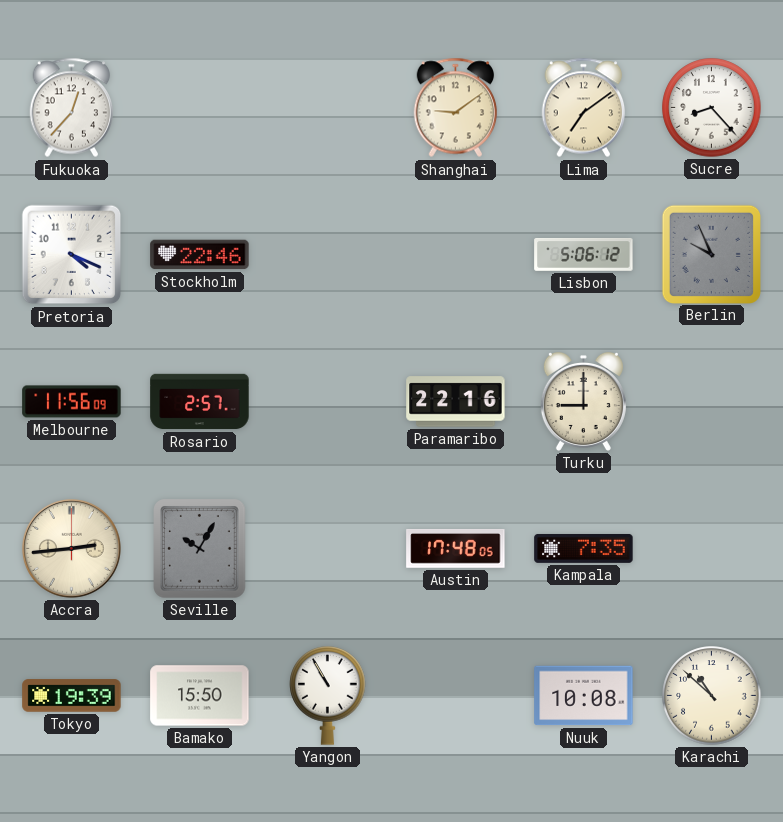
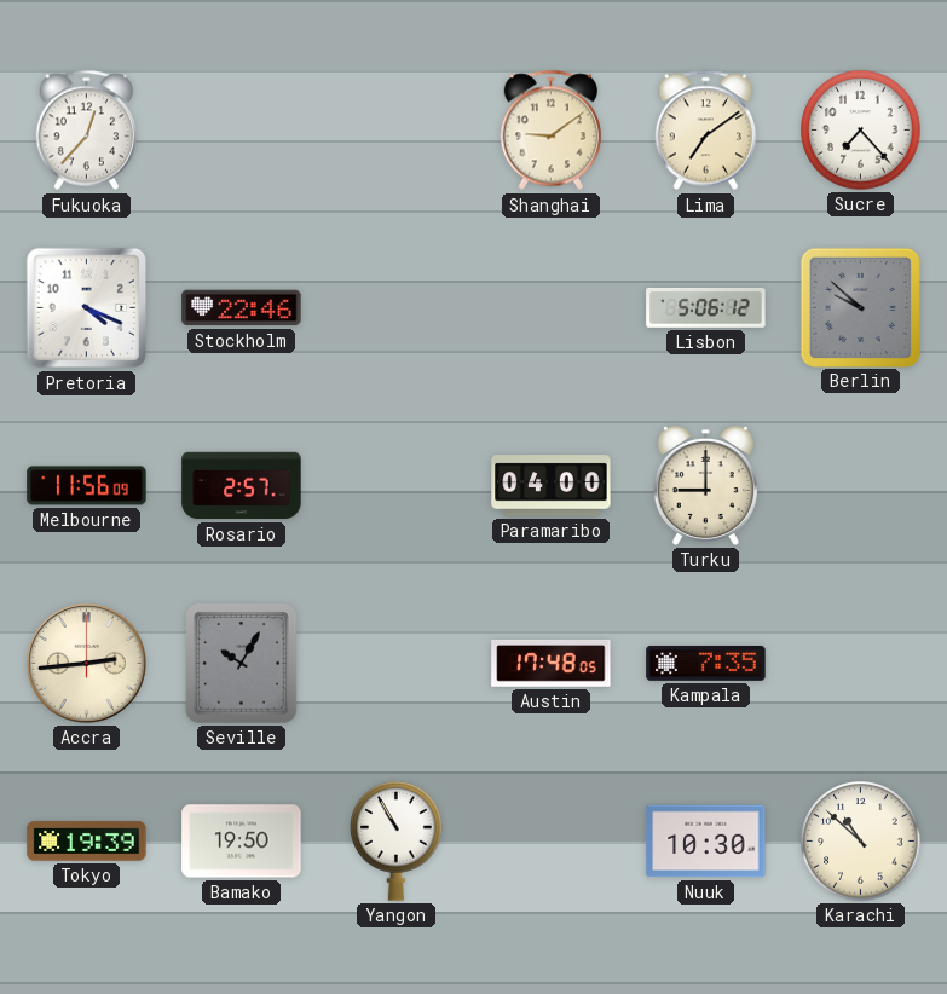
Sucre: 8:23 -> 7:23 (861, 131)
Berlin: 9:56 -> 9:52 (860, 307)
Paramaribo: 22:16 -> 04:00 (552, 486)
Bamako: 15:50 -> 19:50 (242, 842)
Nuuk: 10:08 -> 10:30 (706, 842)
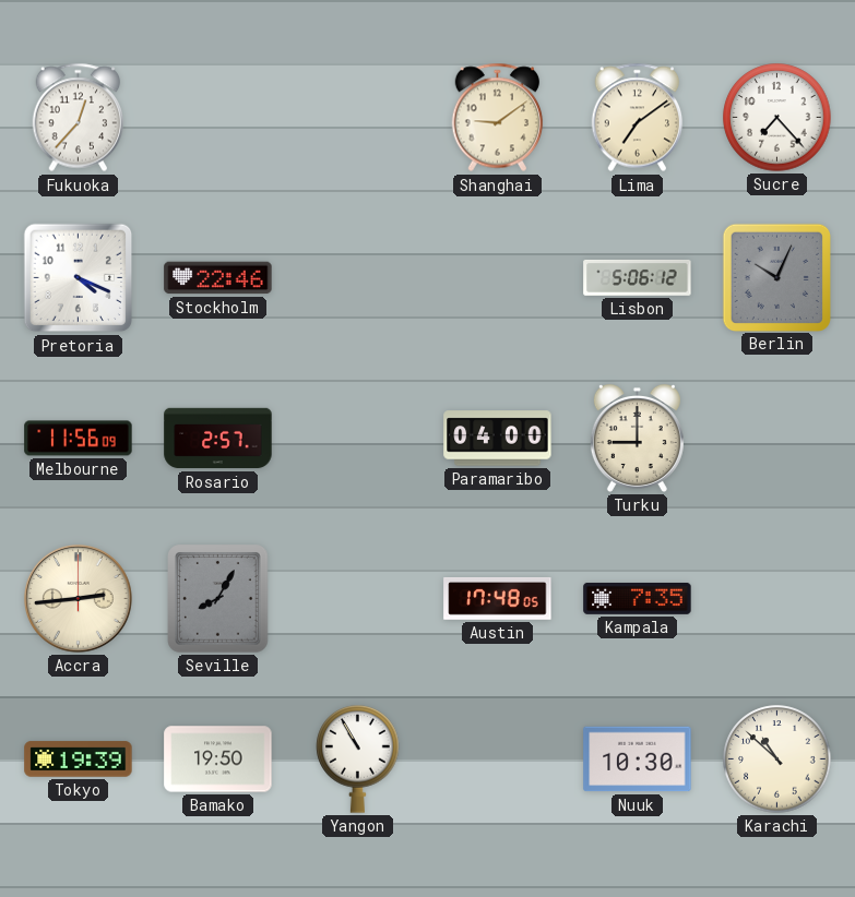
Berlin: 9:52 -> 10:04 (776, 277)
Seville: 10:05 -> 8:05 (218, 599)
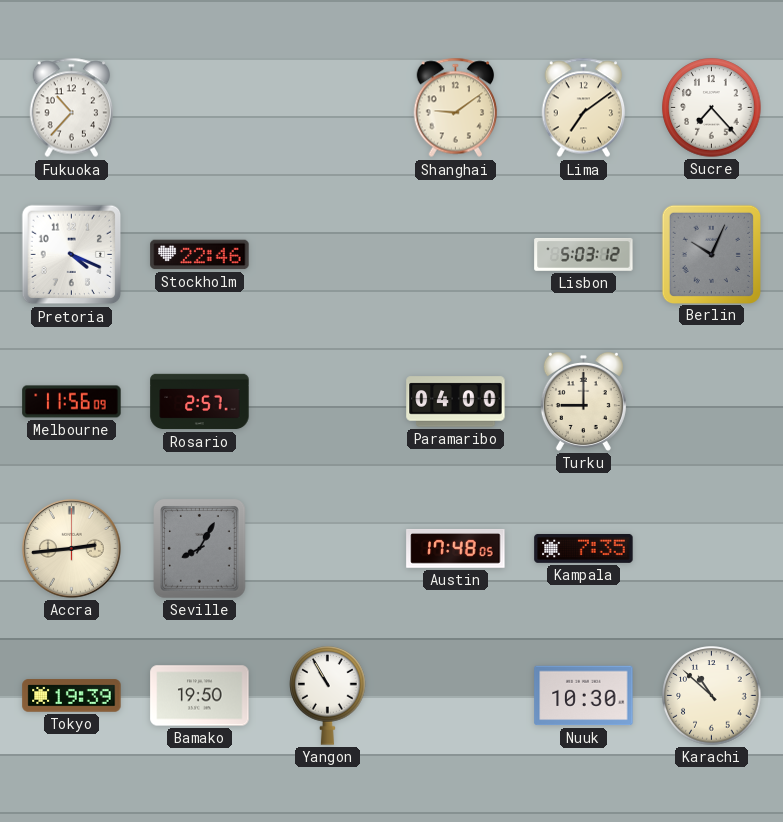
Fukuoka: 12:37 -> 10:37 (72, 108)
Lisbon: 5:06 -> 5:03 (584, 254)
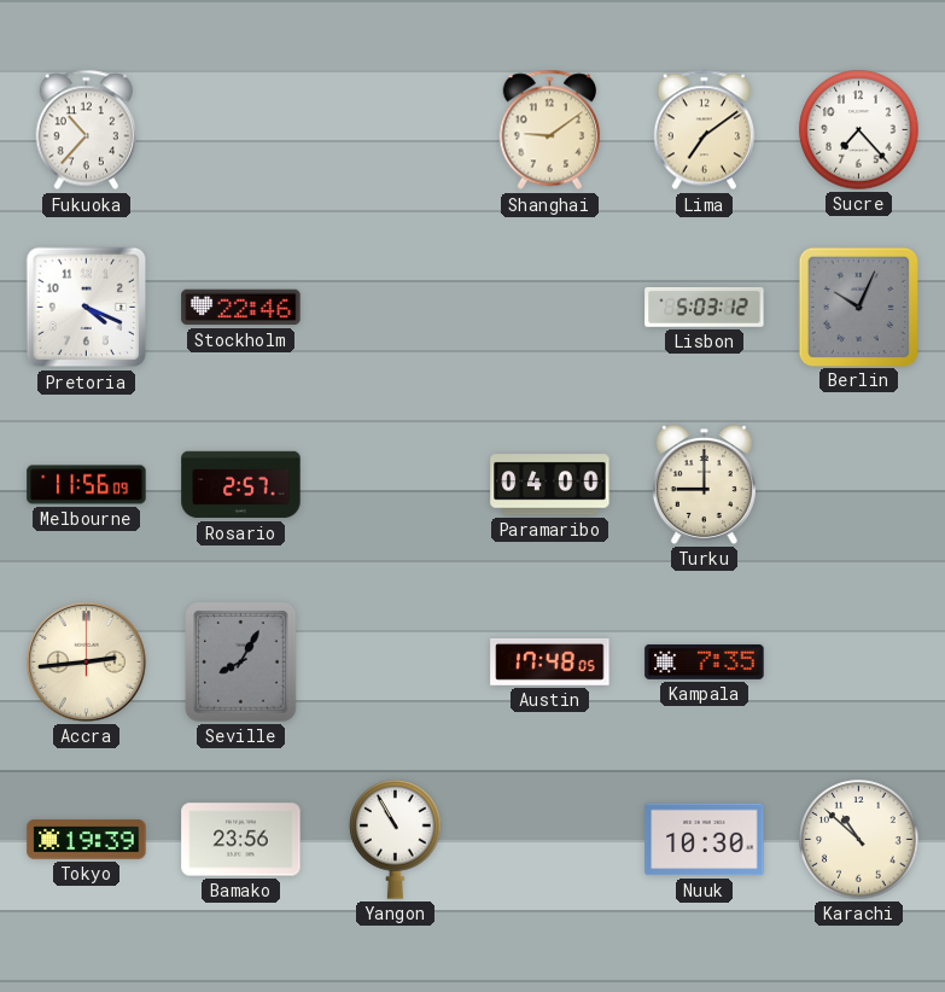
Bamako: 19:50 -> 23:56 (241, 840)
